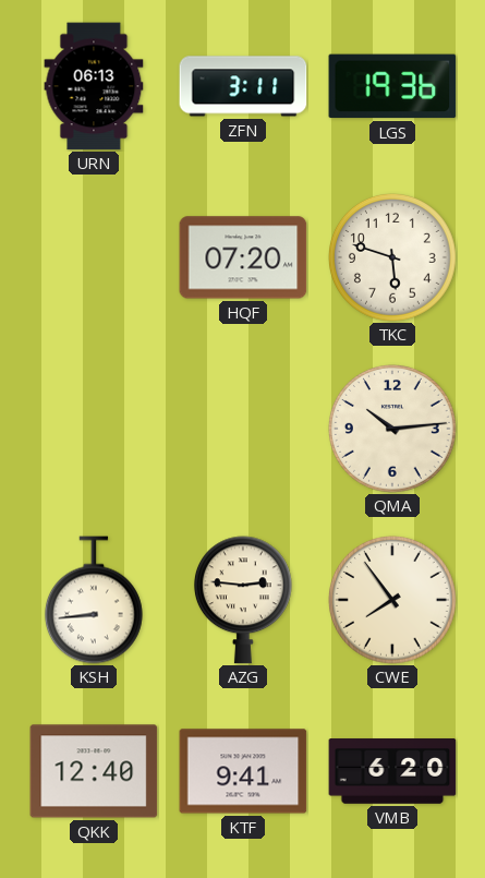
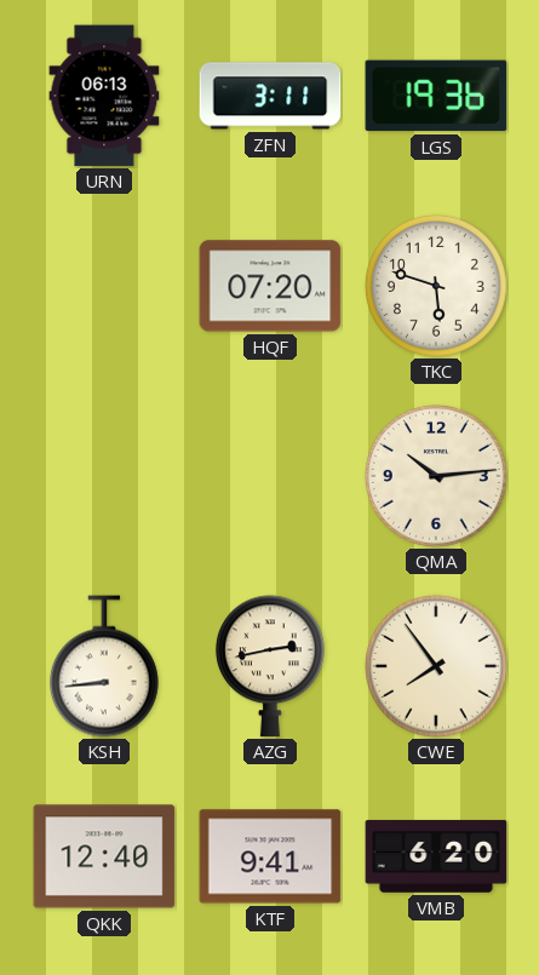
AZG: 2:46 -> 2:43 (270, 666)
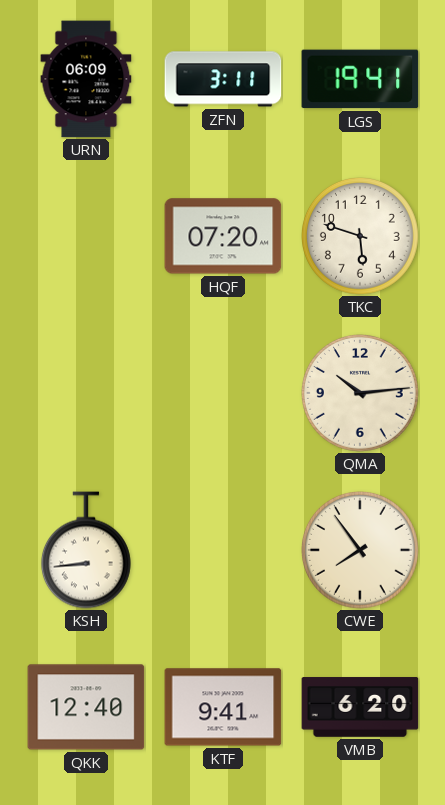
URN: 06:13 -> 06:09 (86, 79)
LGS: 19:36 -> 19:41 (360, 79)
AZG: 2:43 -> none (270, 666)
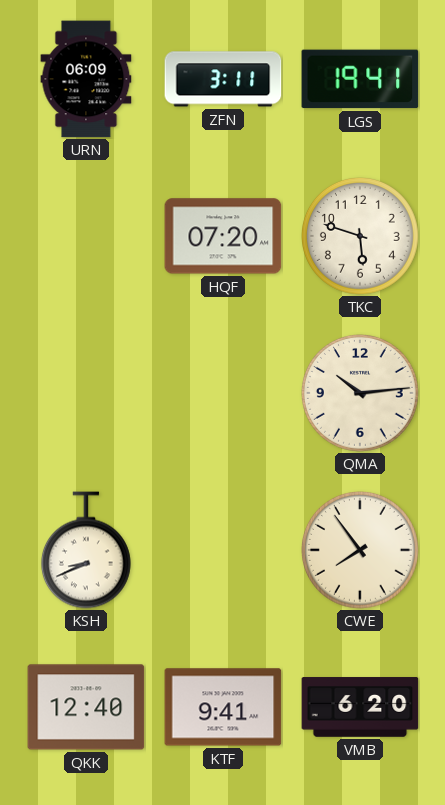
KSH: 8:44 -> 8:41 (86, 550)
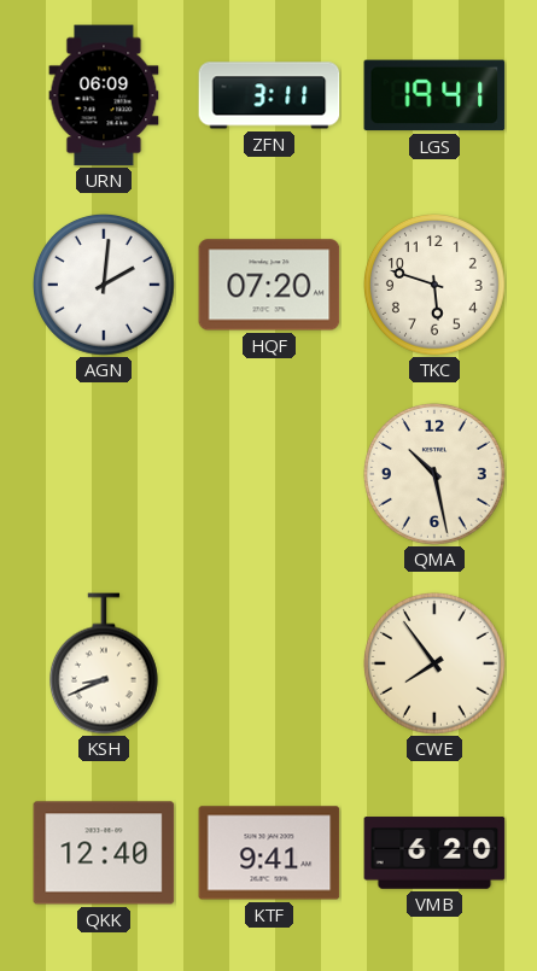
AGN: none -> 2:01 (104, 285)
QMA: 10:14 -> 10:28 (434, 474)
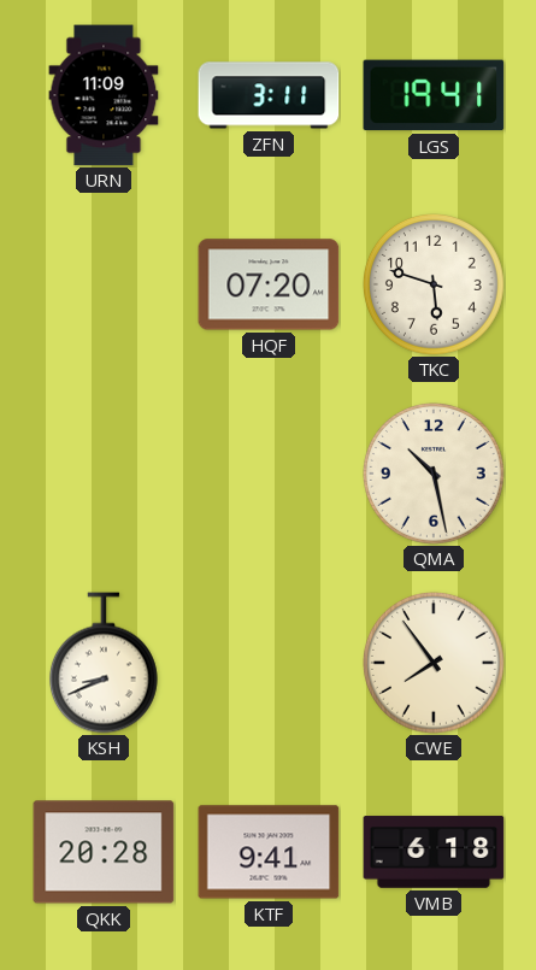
URN: 06:09 -> 11:09 (104, 95)
AGN: 2:01 -> none (104, 285)
QKK: 12:40 -> 20:28 (104, 852)
VMB: 6:20 -> 6:18 (434, 852)
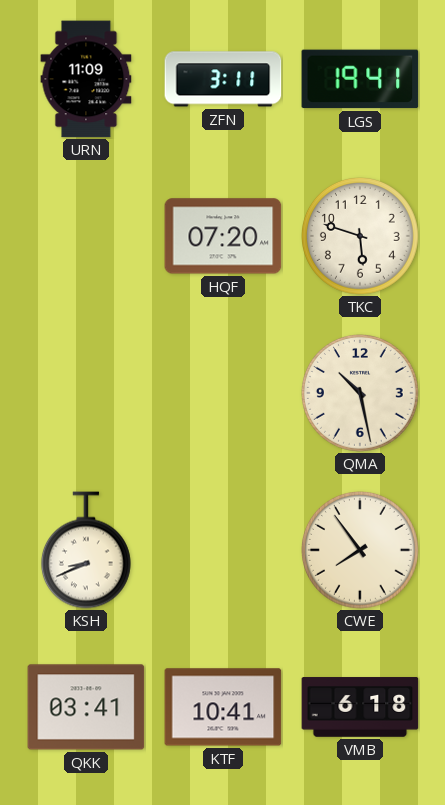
QKK: 20:28 -> 03:41 (86, 707)
KTF: 9:41 -> 10:41 (223, 707)
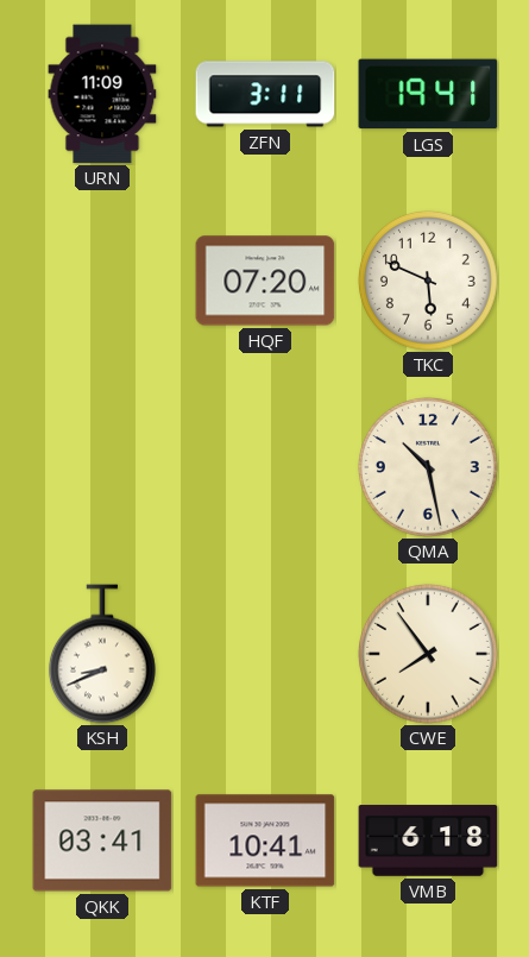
TKC: 5:48 -> 5:49 (428, 281)
